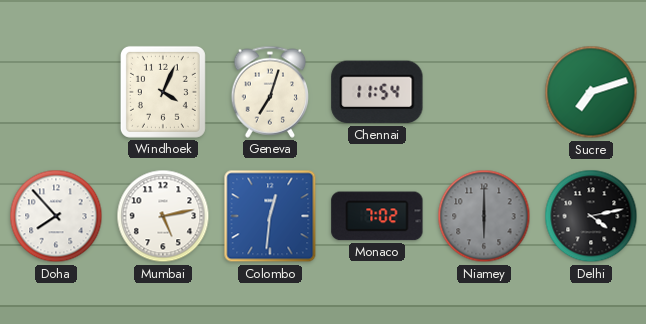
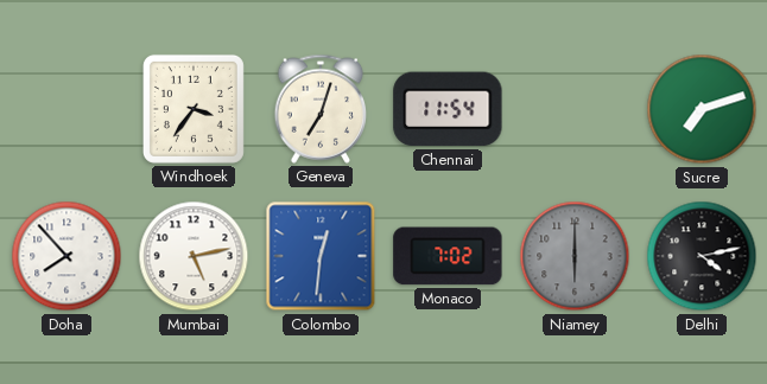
Windhoek: 4:04 -> 3:36 (194, 109)
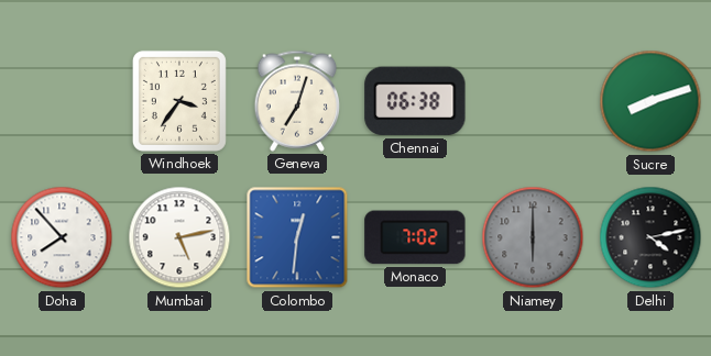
Chennai: 11:54 -> 06:38 (415, 101)
Sucre: 7:12 -> 8:12 (650, 101)
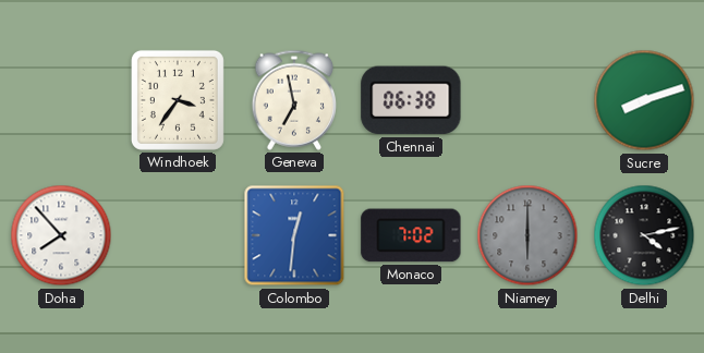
Geneva: 7:03 -> 6:58 (294, 100)
Mumbai: 5:13 -> none (179, 237)
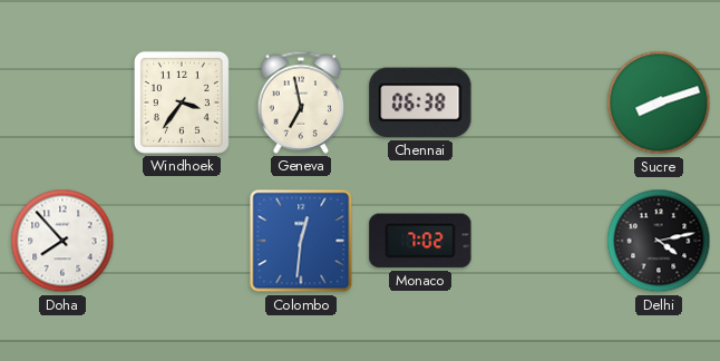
Niamey: 6:00 -> none (527, 235)
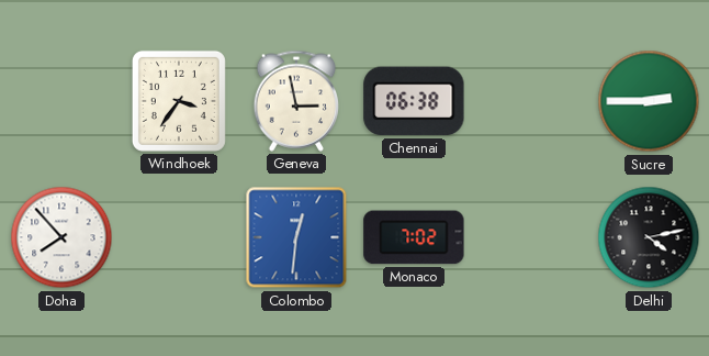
Geneva: 6:58 -> 2:58 (296, 101)
Sucre: 8:12 -> 2:45 (649, 101)
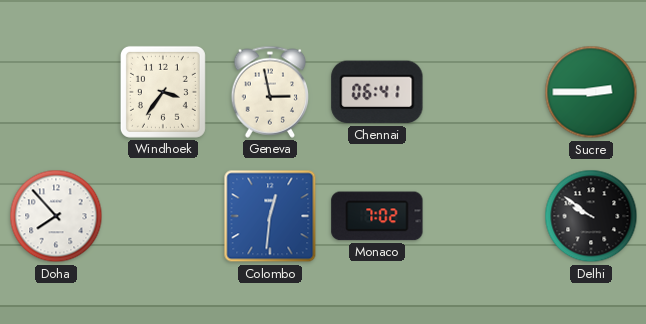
Chennai: 06:38 -> 06:41 (377, 92)
Delhi: 4:13 -> 9:51 (591, 216)
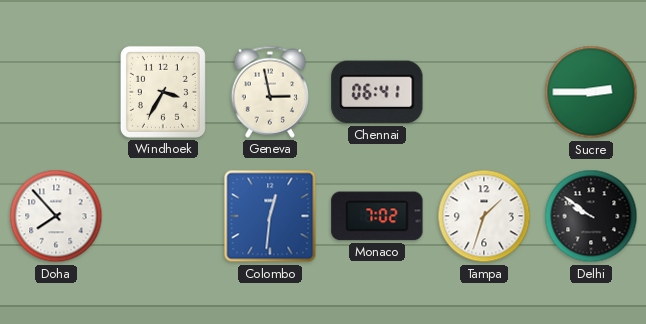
Windhoek: 3:36 -> 3:35 (163, 92)
Tampa: none -> 1:33 (484, 216)
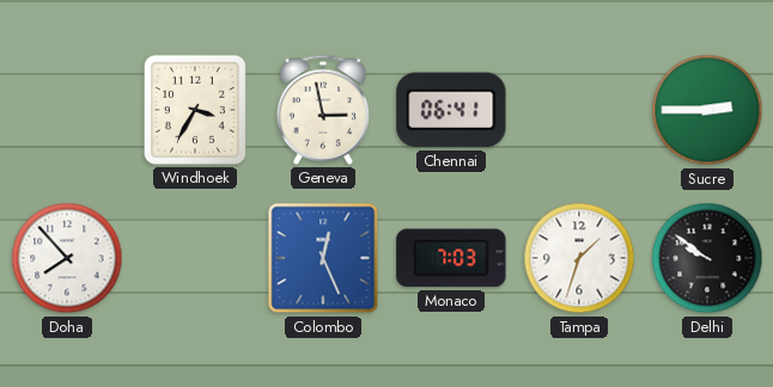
Colombo: 12:31 -> 12:26 (323, 258)
Monaco: 7:02 -> 7:03 (451, 258)
